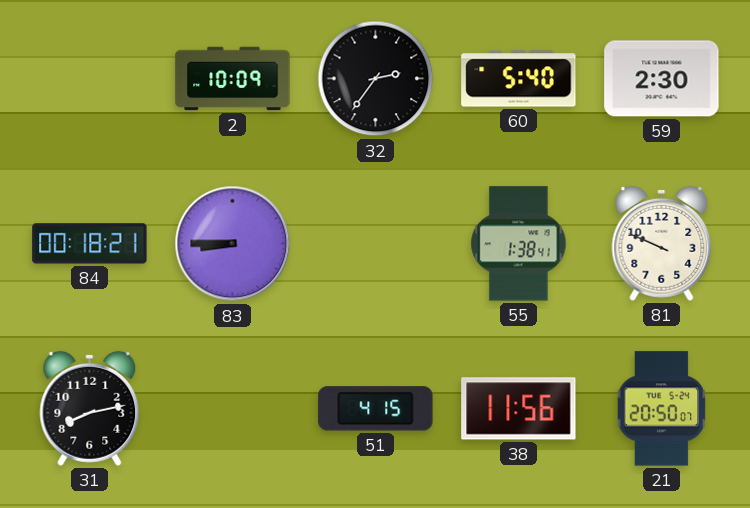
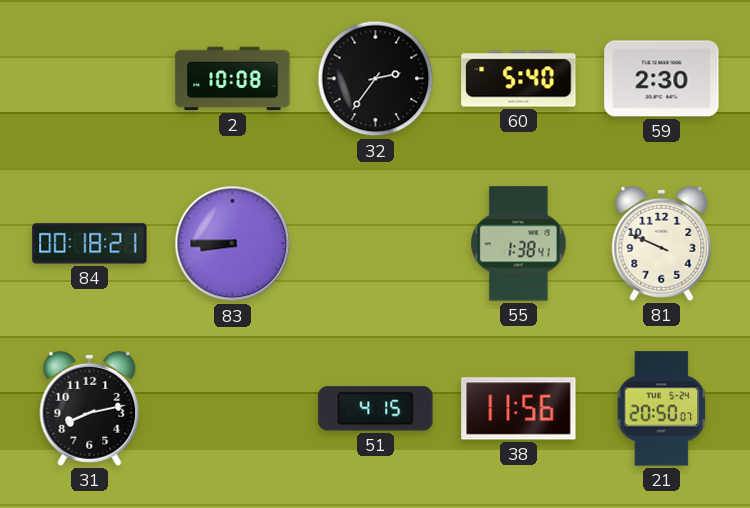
2: 10:09 -> 10:08 (233, 79)
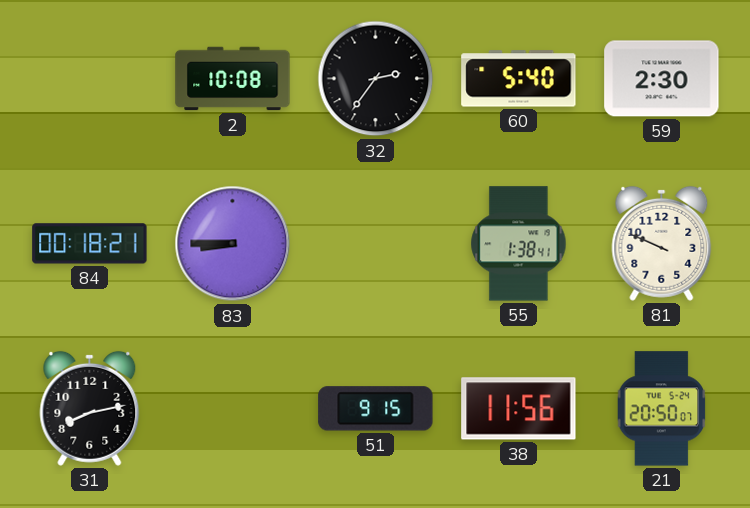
51: 4:15 -> 9:15 (376, 409)
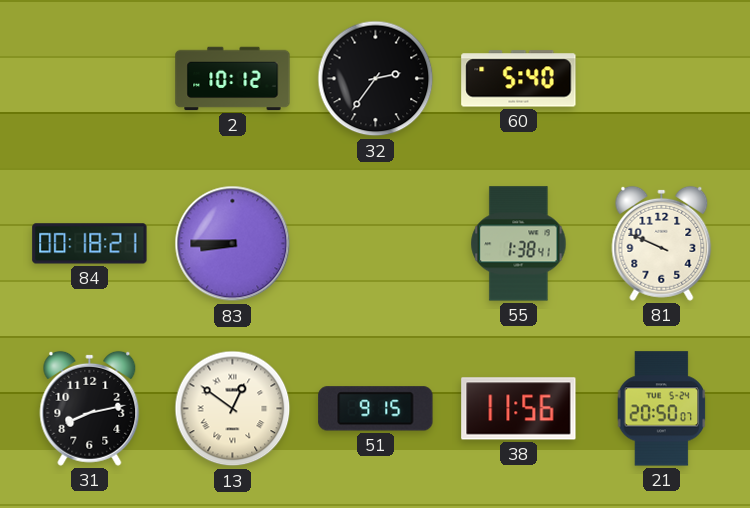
2: 10:08 -> 10:12 (233, 79)
59: 2:30 -> none (662, 79)
13: none -> 12:51 (233, 409)
